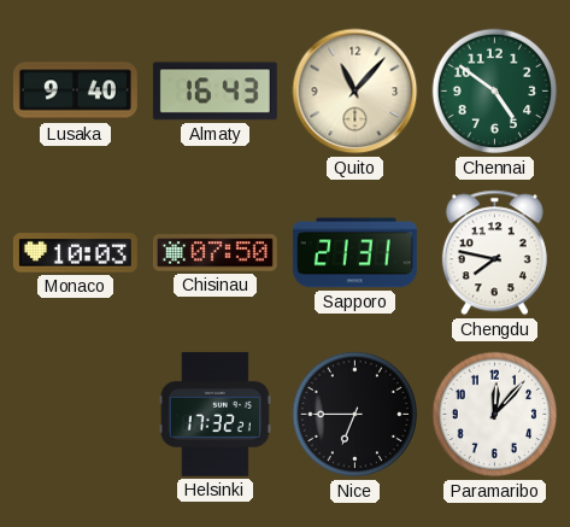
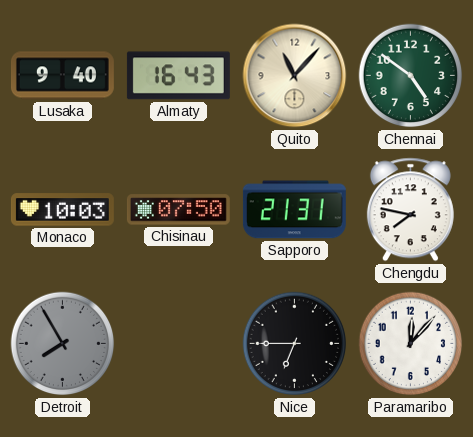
Detroit: none -> 7:55 (63, 344)
Helsinki: 17:32 -> none (215, 414)
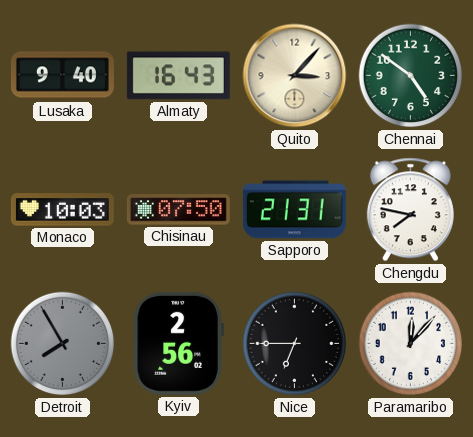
Quito: 11:07 -> 3:07 (295, 76)
Kyiv: none -> 2:56 (178, 343)
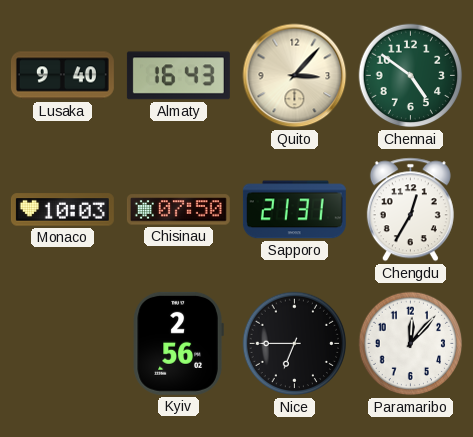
Chengdu: 7:47 -> 12:35 (410, 210)
Detroit: 7:55 -> none (63, 344)
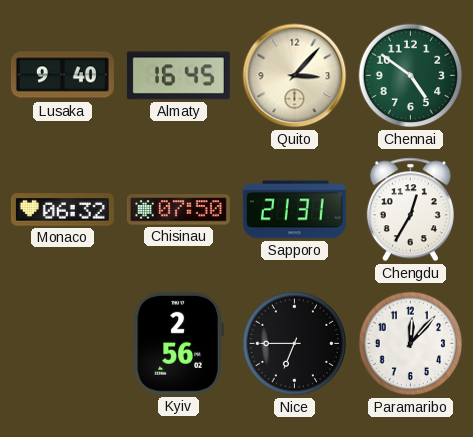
Almaty: 16:43 -> 16:45 (178, 76)
Monaco: 10:03 -> 06:32 (62, 210)
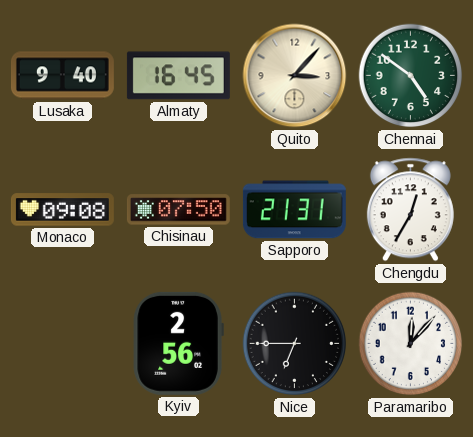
Monaco: 06:32 -> 09:08 (62, 210)
